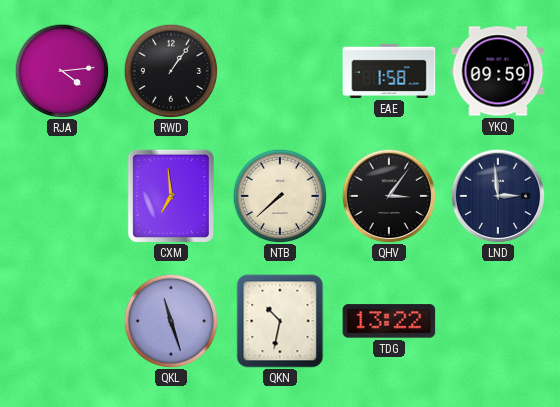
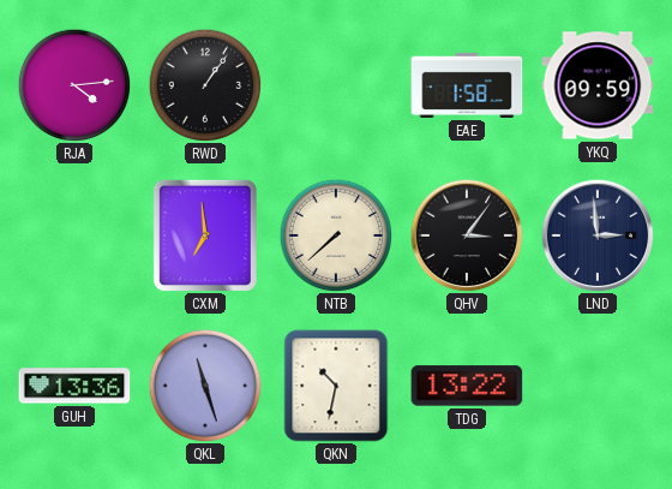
GUH: none -> 13:36 (74, 386)
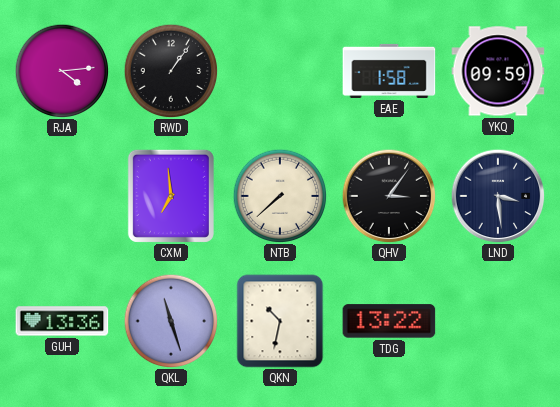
LND: 2:59 -> 3:29 (498, 196)
